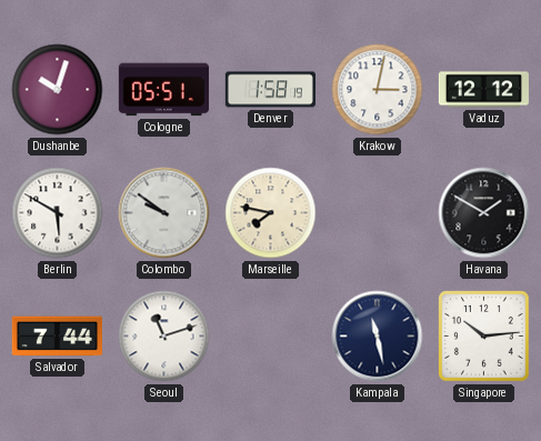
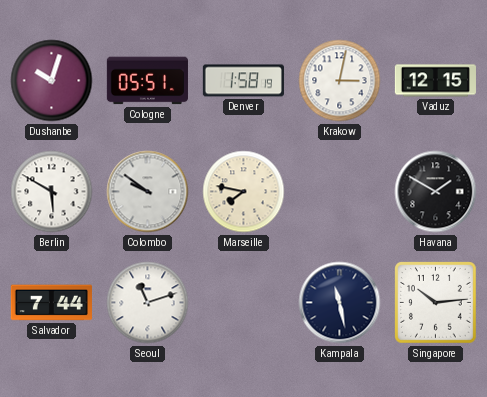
Vaduz: 12:12 -> 12:15 (435, 81)
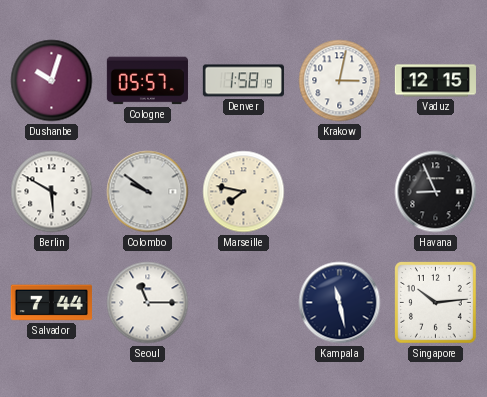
Cologne: 05:51 -> 05:57 (147, 81)
Havana: 1:50 -> 8:56 (436, 192)
Seoul: 11:12 -> 11:15 (148, 303)
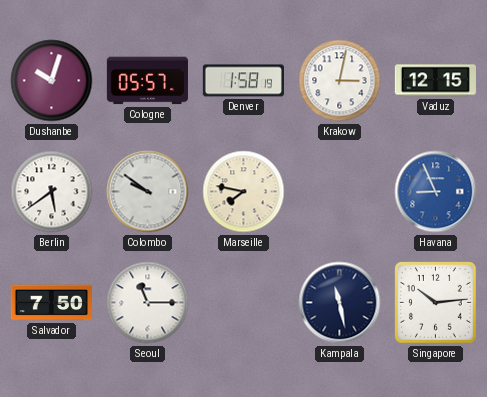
Berlin: 5:50 -> 5:39 (52, 192)
Havana dial: black -> blue (436, 192)
Salvador: 7:44 -> 7:50 (51, 303)
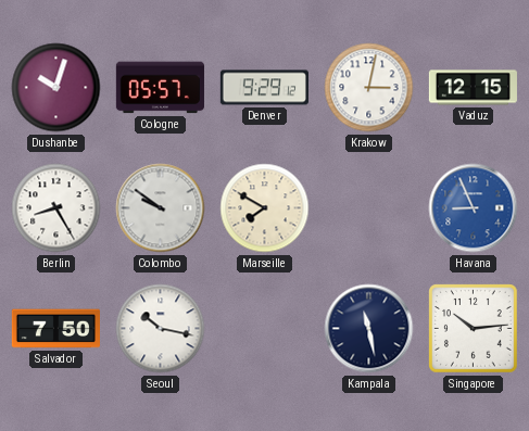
Denver: 1:58 -> 9:29 (264, 88)
Berlin: 5:39 -> 8:25 (56, 208)
Marseille: 7:47 -> 7:50 (265, 208)
Seoul: 11:15 -> 10:17 (161, 329)
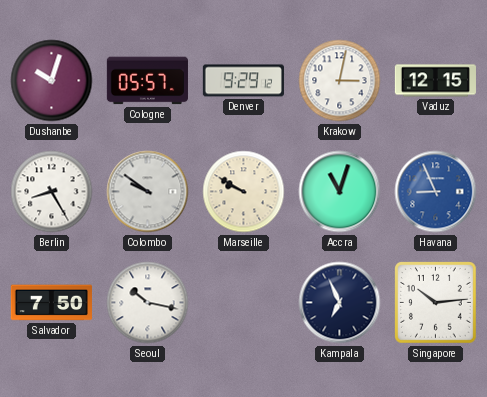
Marseille: 7:50 -> 9:50 (244, 192)
Accra: none -> 11:03 (340, 192)
Kampala: 11:28 -> 6:56 (340, 303)
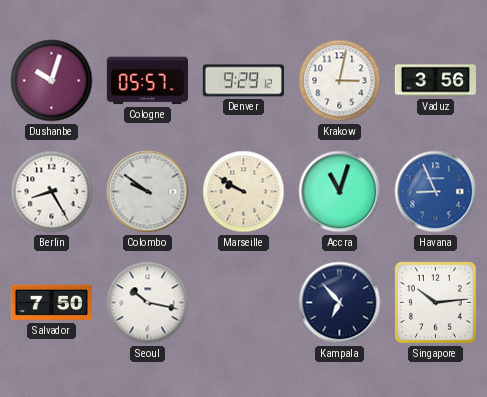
Vaduz: 12:15 -> 3:56 (435, 81)
Kampala: 6:56 -> 6:53 (340, 303)
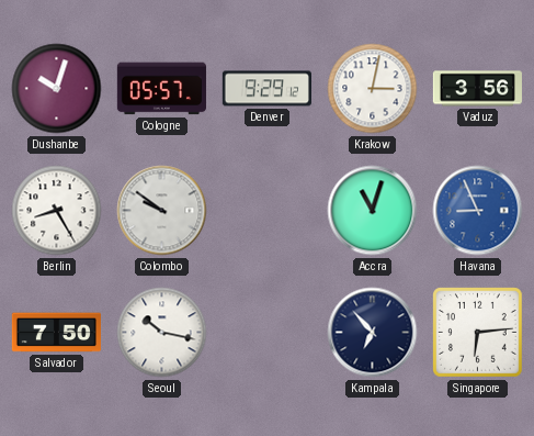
Marseille: 9:50 -> none (244, 192)
Singapore: 10:14 -> 6:14 (478, 333)
